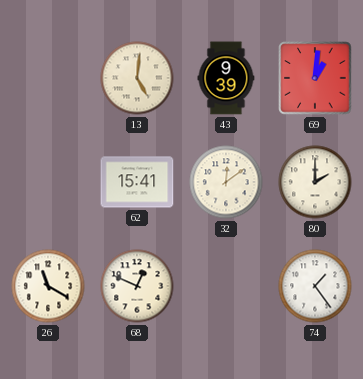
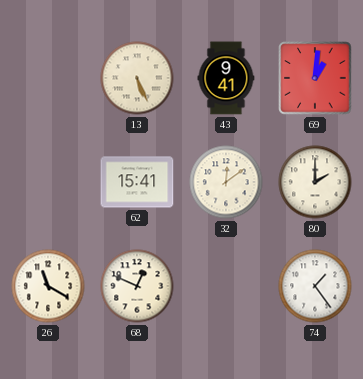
13: 5:01 -> 5:26 (137, 78)
43: 9:39 -> 9:41 (226, 78)
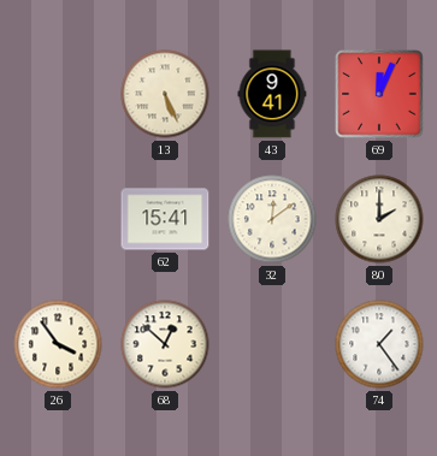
69: 1:01 -> 12:04 (379, 94)
26: 11:20 -> 3:54 (58, 344)
68: 12:49 -> 12:52 (165, 344)
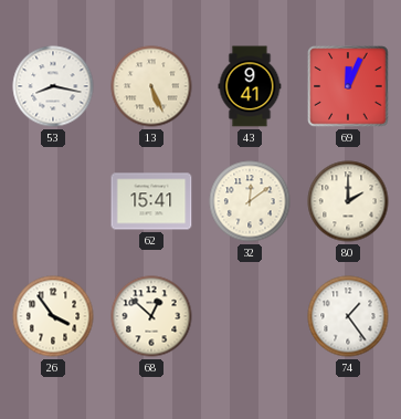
53: none -> 8:17 (53, 86)
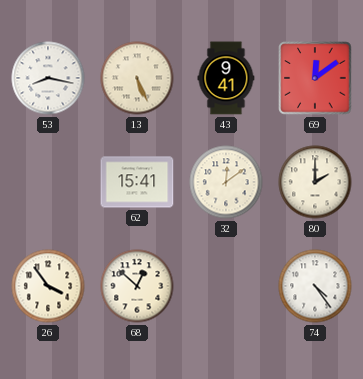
69: 12:04 -> 12:09 (315, 78)
74: 1:24 -> 4:24 (315, 286)
